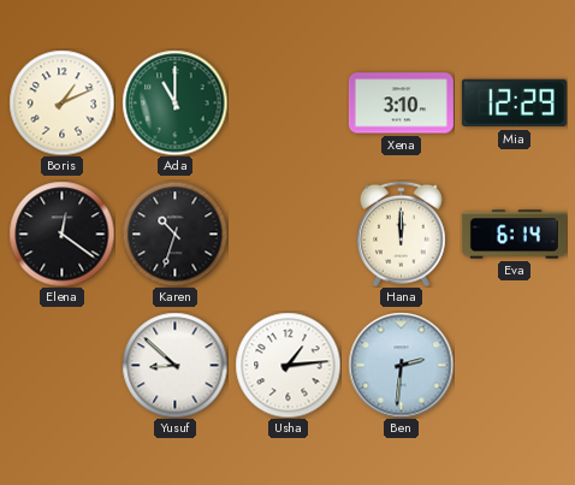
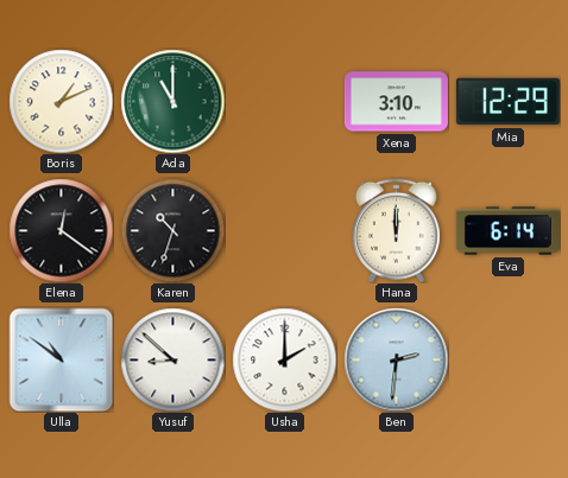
Ulla: none -> 10:51 (61, 359)
Usha: 1:14 -> 2:00 (284, 359)
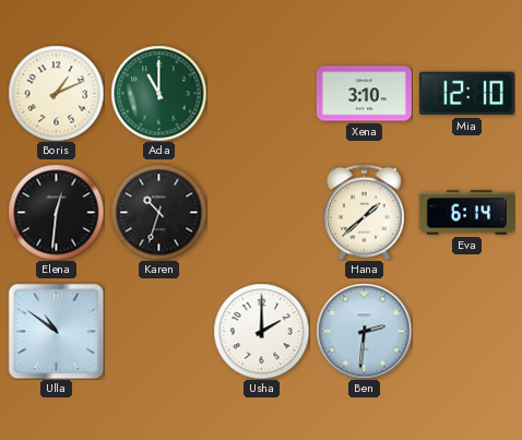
Mia: 12:29 -> 12:10 (466, 94)
Elena: 12:21 -> 12:31 (56, 212)
Hana: 12:00 -> 1:38 (364, 212)
Yusuf: 8:52 -> none (172, 359)
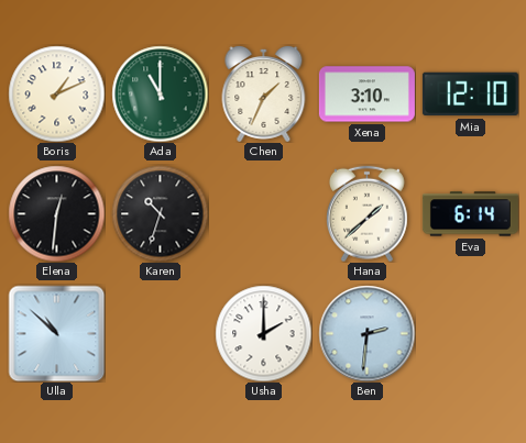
Chen: none -> 1:34 (264, 93)
Ulla: 10:51 -> 10:52 (56, 333)
